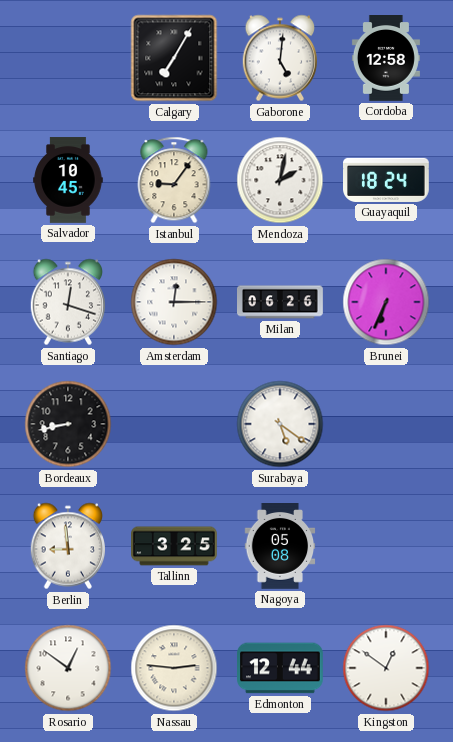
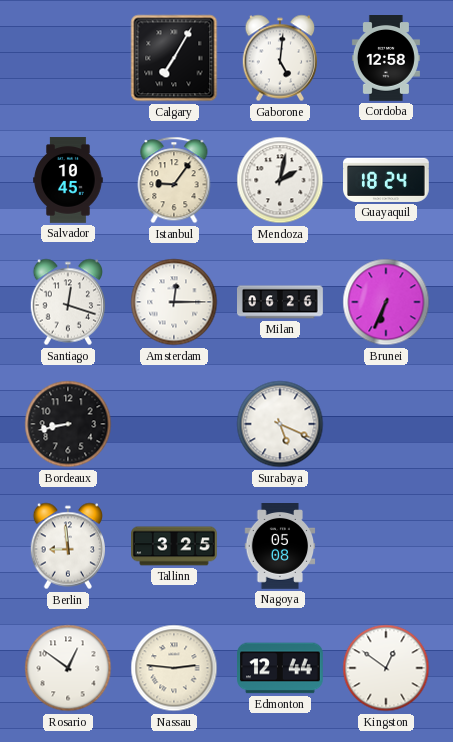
Surabaya: 5:21 -> 5:19 (280, 424)
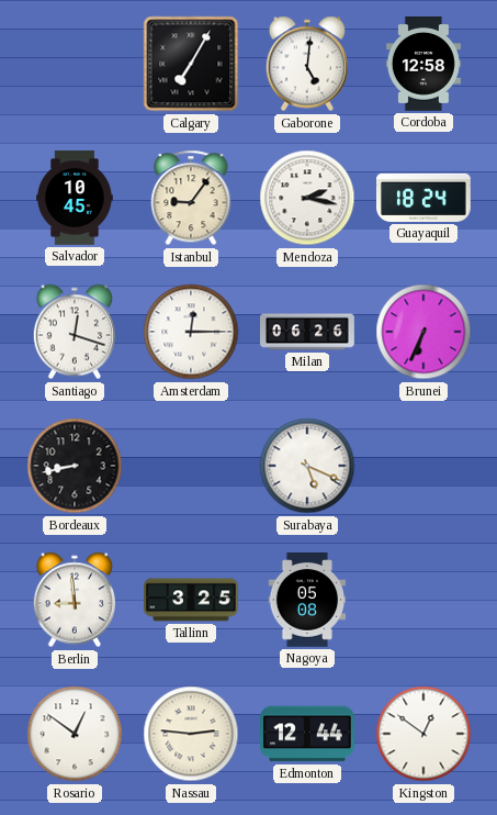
Mendoza: 2:02 -> 2:17 (307, 198)
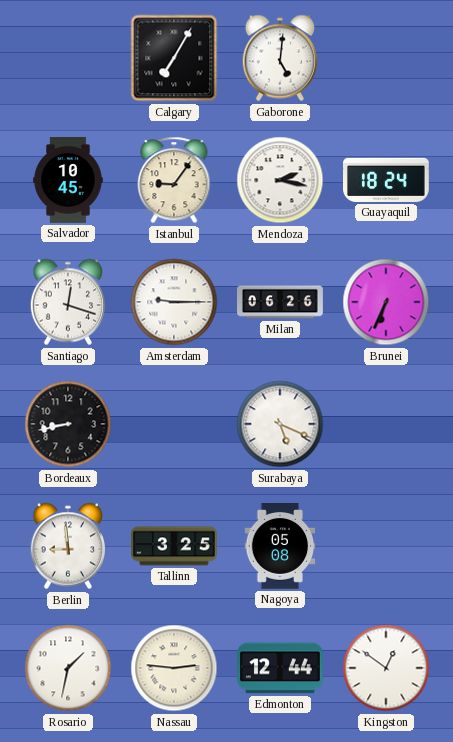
Cordoba: 12:58 -> none (423, 65)
Amsterdam: 12:15 -> 9:15 (174, 302)
Rosario: 12:51 -> 1:32 (68, 668)
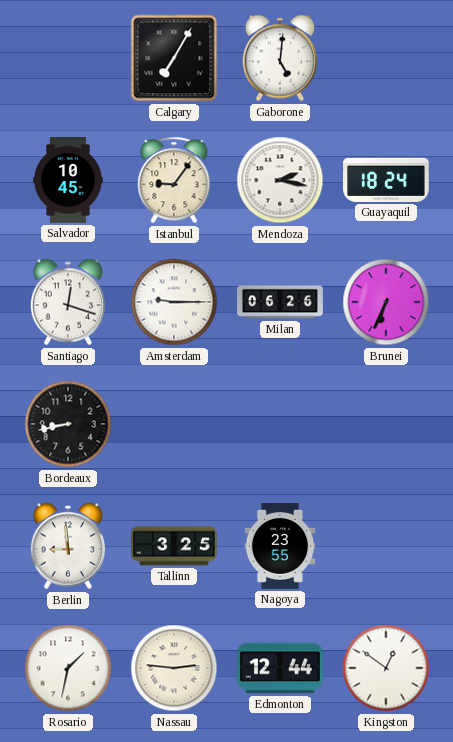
Surabaya: 5:19 -> none (280, 424)
Nagoya: 05:08 -> 23:55 (280, 547)
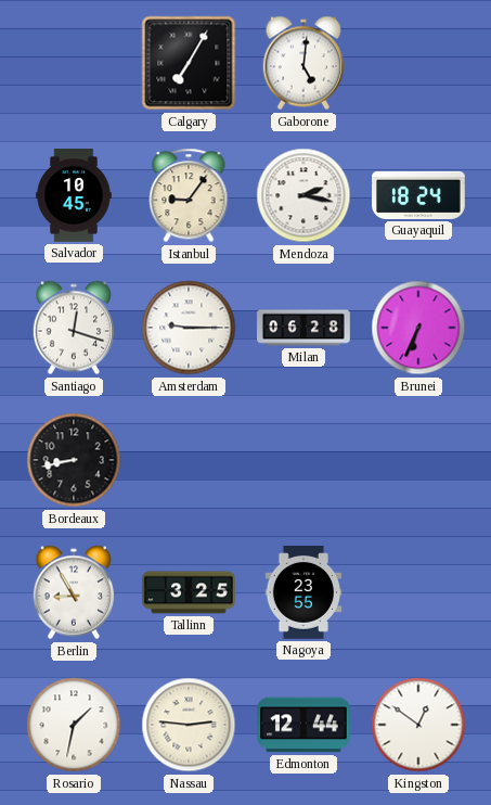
Milan: 06:26 -> 06:28 (305, 328)
Berlin: 8:59 -> 8:55 (74, 592)
